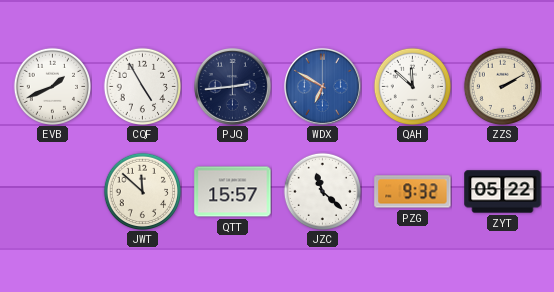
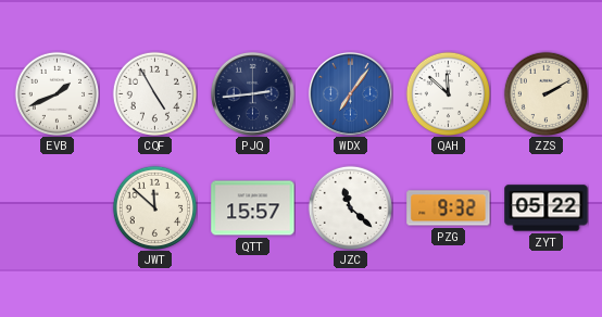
WDX: 6:50 -> 7:06 (350, 93)
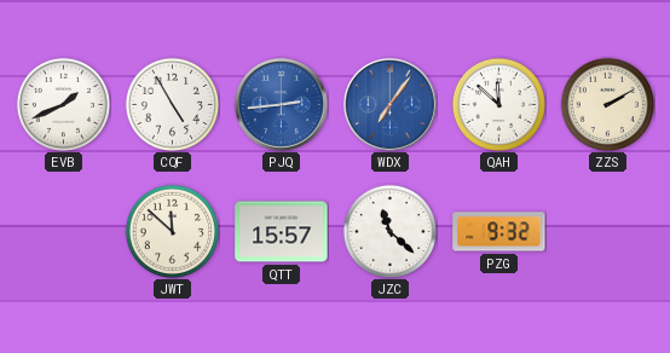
PJQ dial: navy -> blue (281, 104)
ZYT: 05:22 -> none (547, 208)
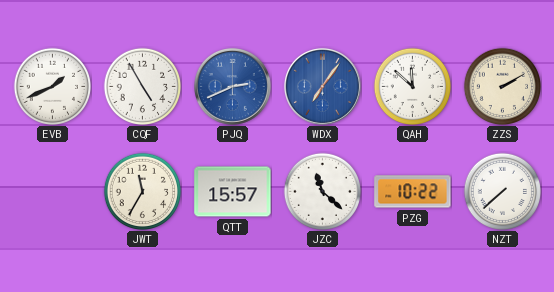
PJQ: 2:44 -> 2:41 (232, 86)
JWT: 11:52 -> 11:35 (142, 191)
PZG: 9:32 -> 10:22 (413, 192)
NZT: none -> 7:38 (502, 191)
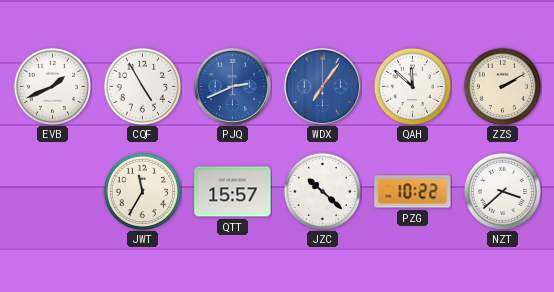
JZC: 11:22 -> 10:22 (322, 191)
NZT: 7:38 -> 3:38 (502, 191)
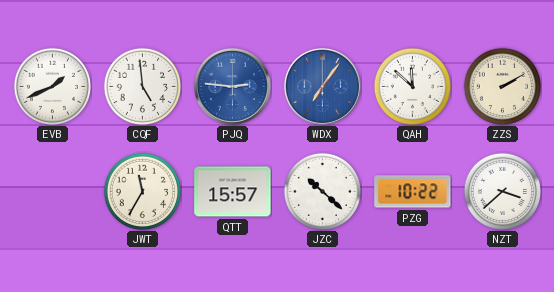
CQF: 4:55 -> 4:59 (142, 86)
PJQ: 2:41 -> 2:46 (232, 86)
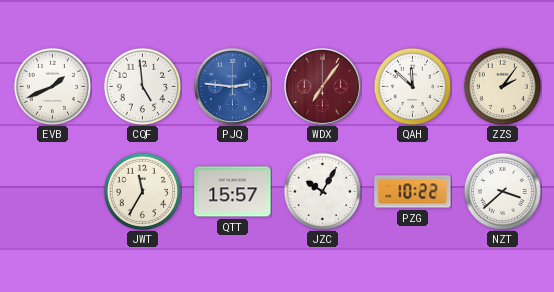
WDX dial: blue -> burgundy (322, 86)
ZZS: 2:10 -> 2:06 (502, 86)
JZC: 10:22 -> 10:05 (322, 191)
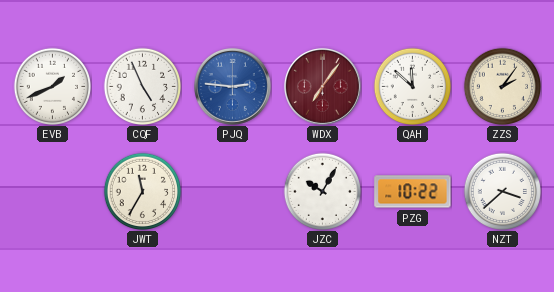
CQF: 4:59 -> 4:56 (142, 86)
QTT: 15:57 -> none (233, 192)
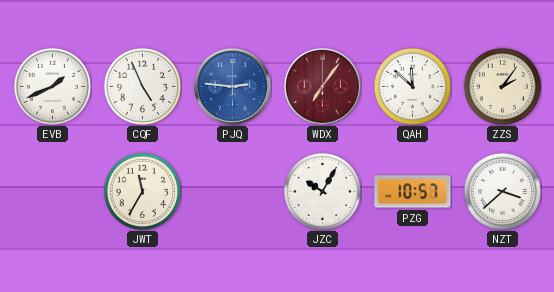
PZG: 10:22 -> 10:57 (413, 192)
